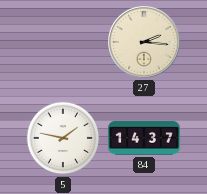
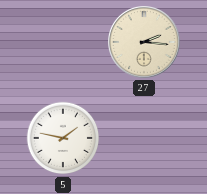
84: 14:37 -> none (144, 138)
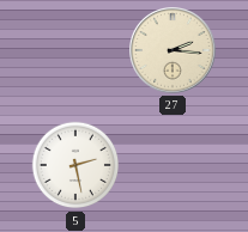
5: 1:47 -> 2:28 (75, 165)
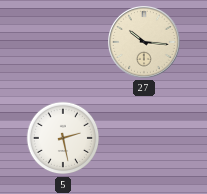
27: 2:16 -> 10:16 (145, 43)
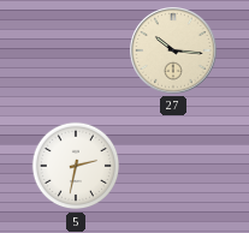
5: 2:28 -> 2:32 (76, 166)
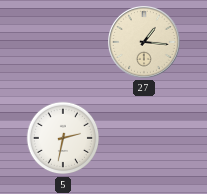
27: 10:16 -> 1:16 (145, 43)
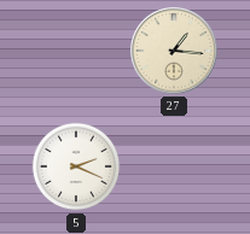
5: 2:32 -> 2:19 (76, 166)
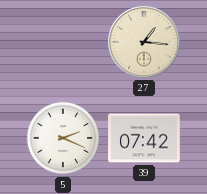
39: none -> 07:42 (144, 138)
